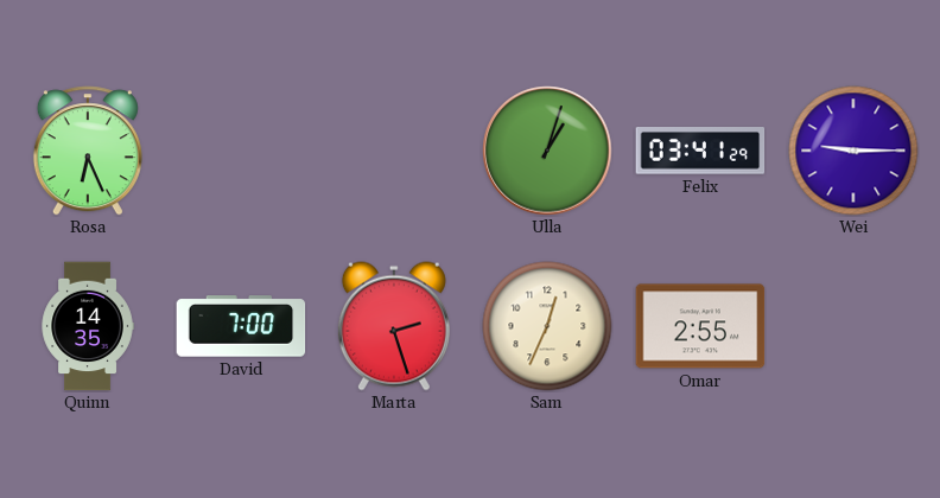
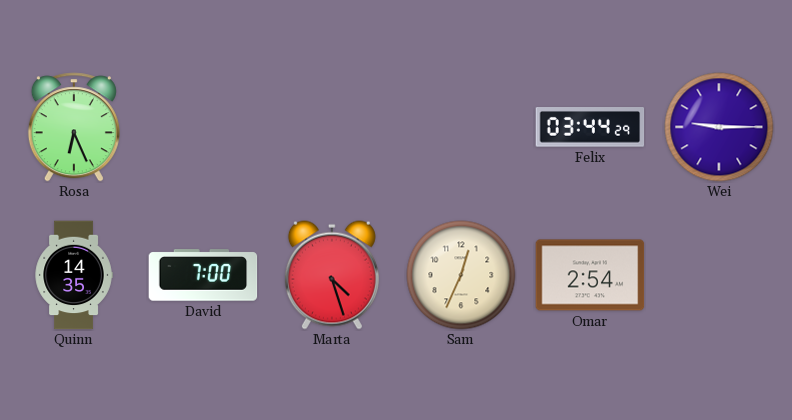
Ulla: 1:03 -> none (547, 151)
Felix: 03:41 -> 03:44 (590, 128)
Marta: 2:27 -> 4:27 (332, 275)
Omar: 2:55 -> 2:54 (590, 275)
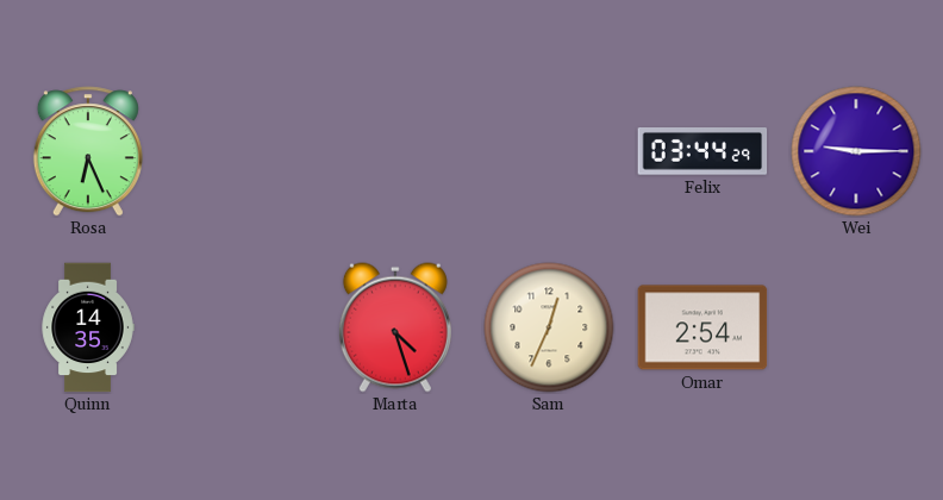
David: 7:00 -> none (203, 275)
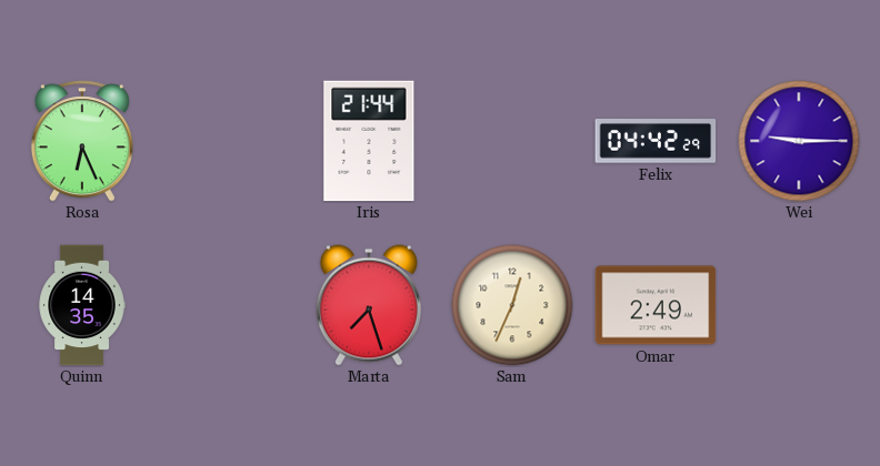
Iris: none -> 21:44 (369, 141)
Felix: 03:44 -> 04:42 (656, 142)
Marta: 4:27 -> 7:27 (369, 305)
Omar: 2:54 -> 2:49 (656, 305)
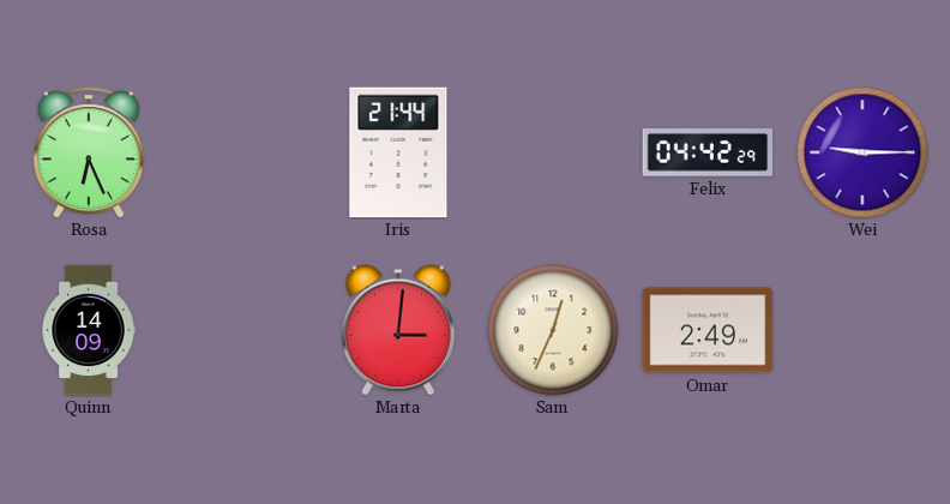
Quinn: 14:35 -> 14:09 (89, 330)
Marta: 7:27 -> 3:01 (398, 330)
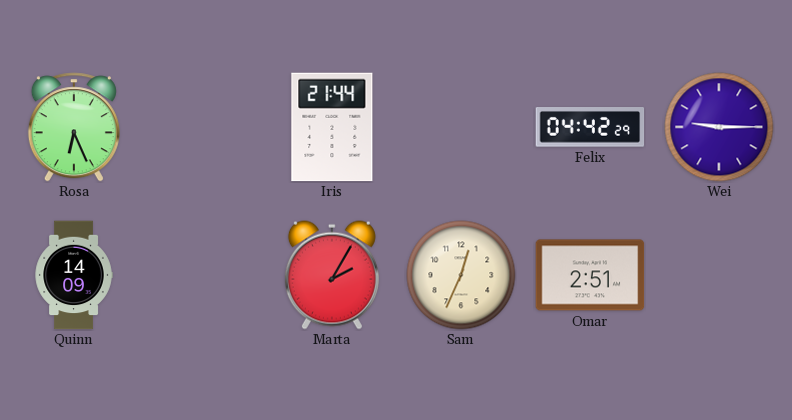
Marta: 3:01 -> 2:05 (332, 275)
Omar: 2:49 -> 2:51 (590, 275)
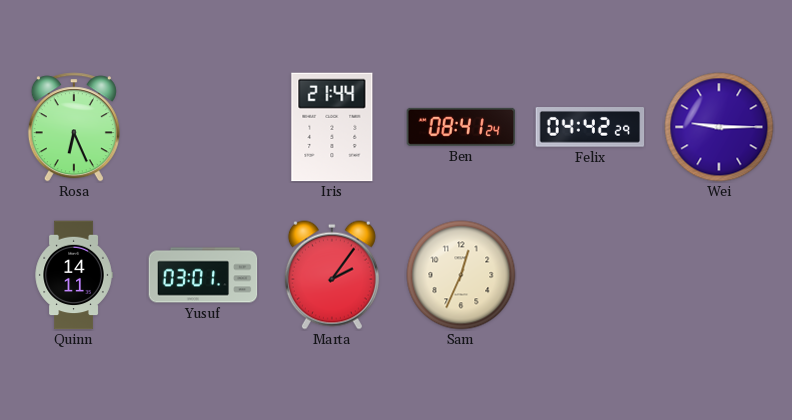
Ben: none -> 08:41 (461, 127)
Quinn: 14:09 -> 14:11 (74, 275)
Yusuf: none -> 03:01 (203, 275)
Marta: 2:05 -> 2:06 (332, 275)
Omar: 2:51 -> none (590, 275)
